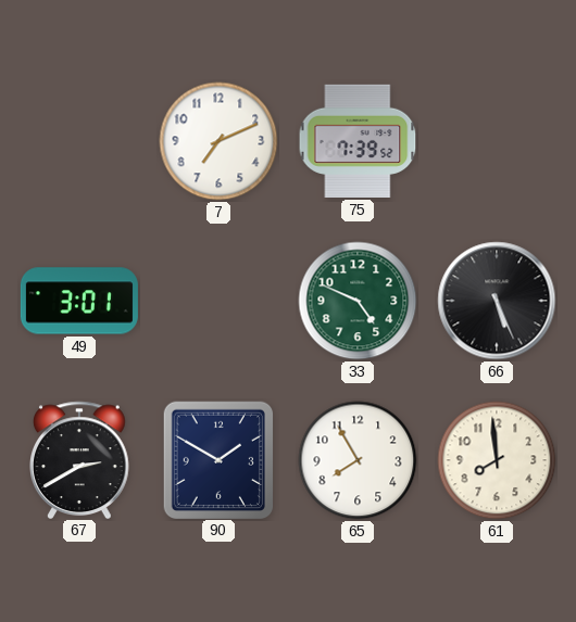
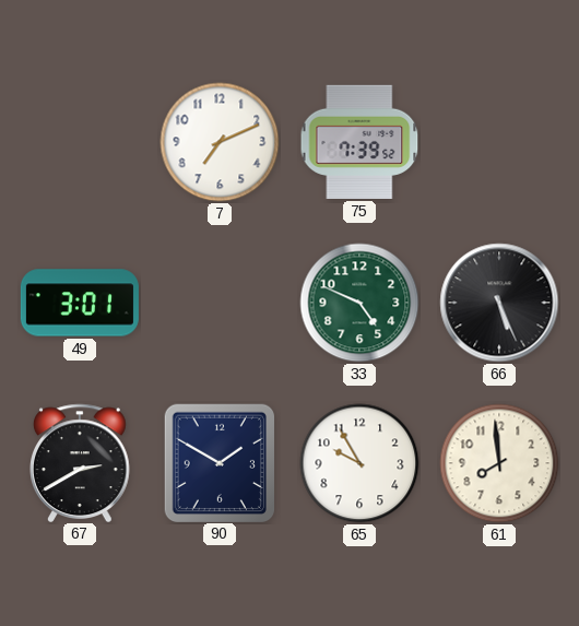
65: 7:55 -> 9:55 (359, 463)
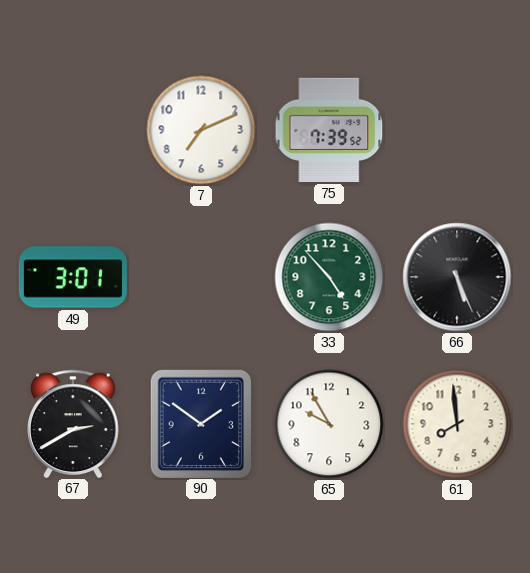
33: 4:49 -> 4:53 (329, 277)
90: 1:50 -> 1:51 (200, 423)
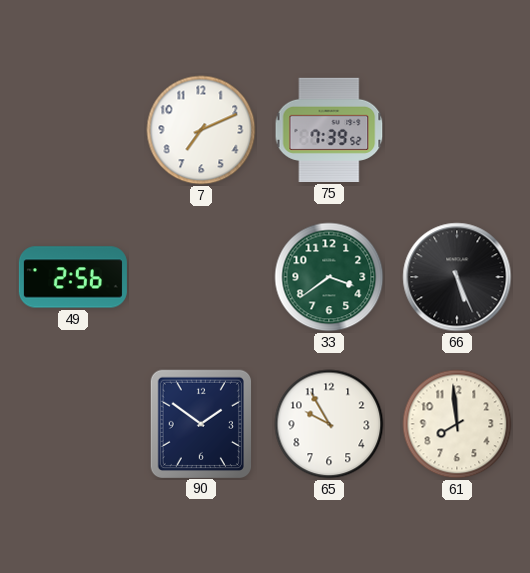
49: 3:01 -> 2:56 (73, 277)
33: 4:53 -> 3:39 (329, 277)
67: 2:40 -> none (74, 423)
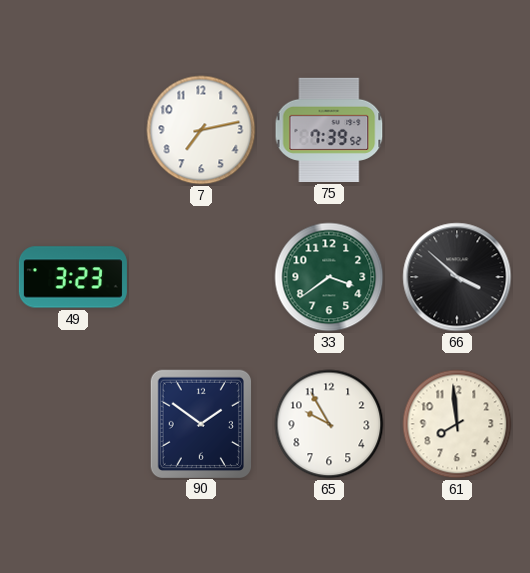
7: 7:11 -> 7:13 (201, 130)
49: 2:56 -> 3:23 (73, 277)
66: 5:26 -> 3:52 (457, 277)
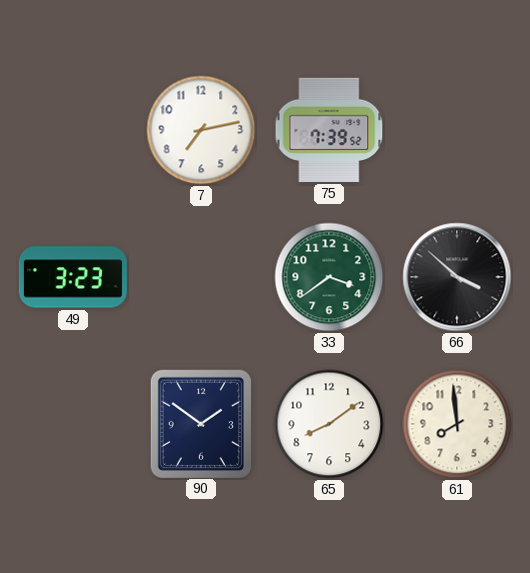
65: 9:55 -> 8:09 (329, 424)
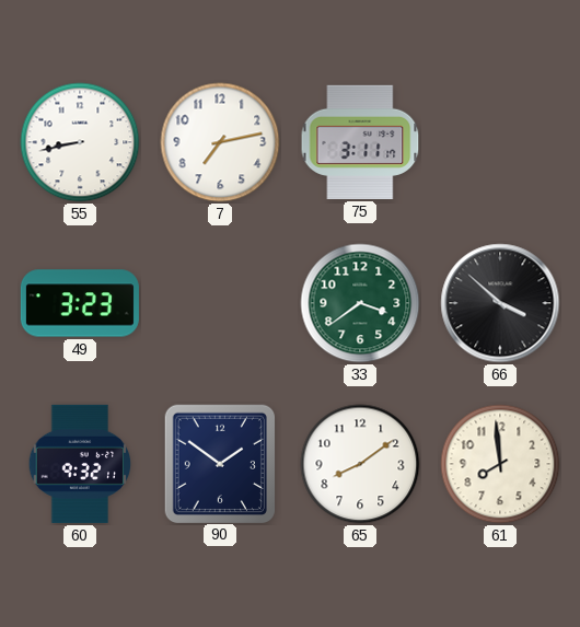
55: none -> 8:43 (80, 142)
75: 7:39 -> 3:11 (360, 142)
60: none -> 9:32 (80, 464)
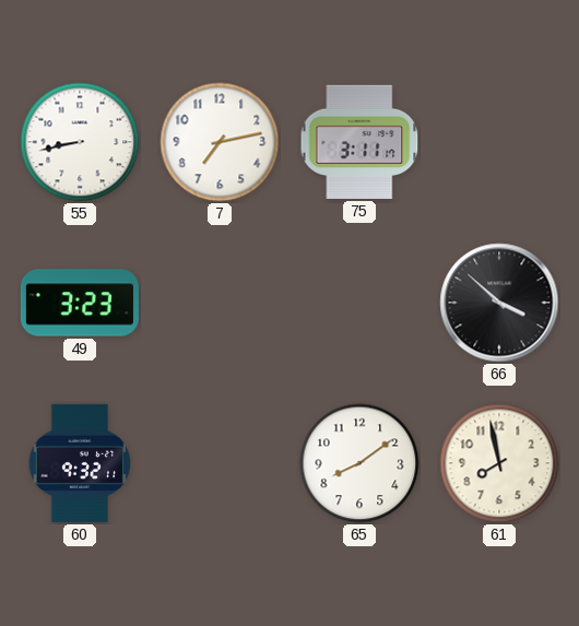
33: 3:39 -> none (360, 303)
90: 1:51 -> none (219, 463)
61: 7:59 -> 7:58 (499, 463)
